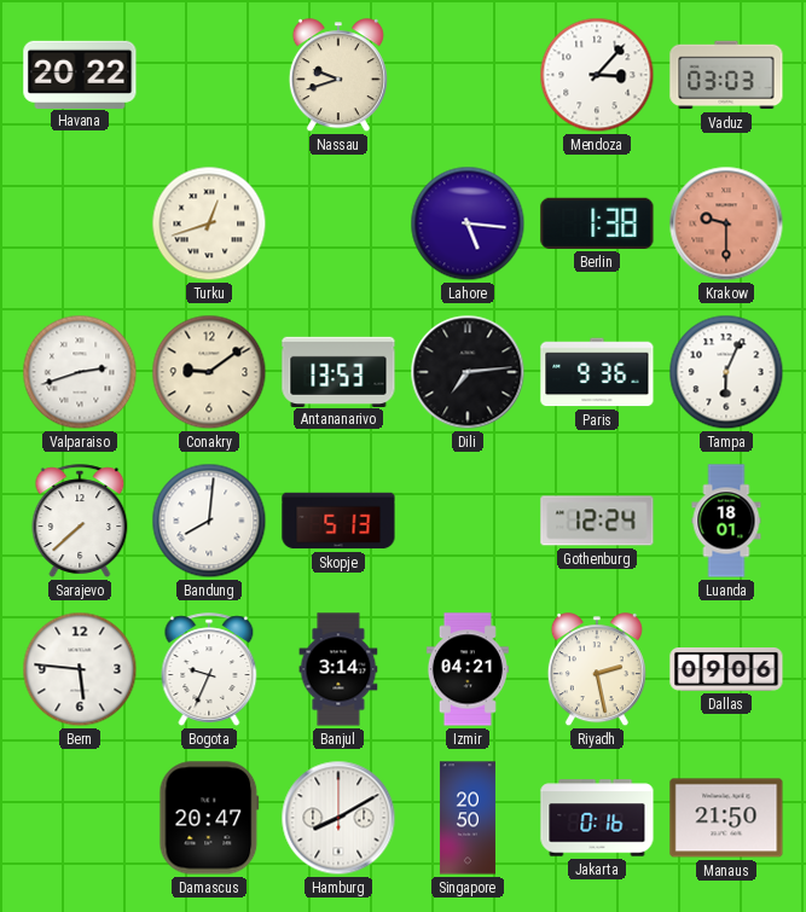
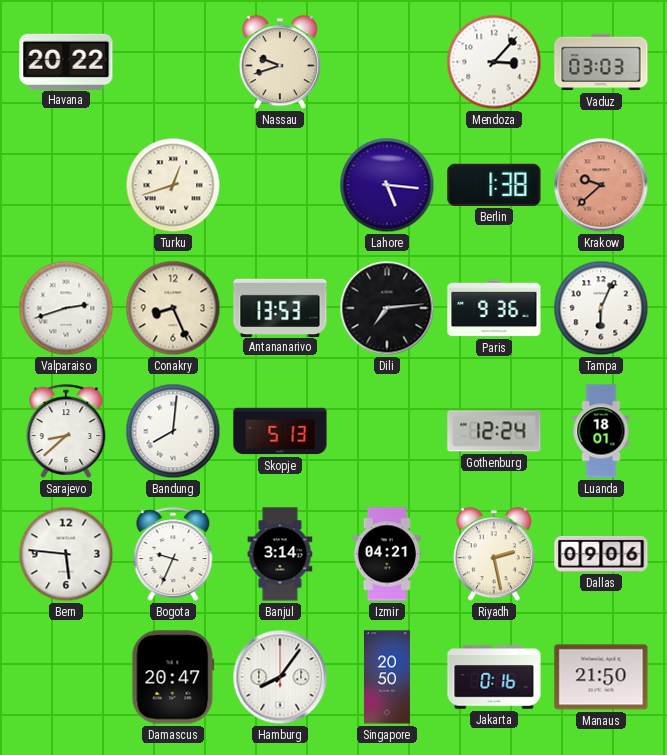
Krakow: 9:30 -> 9:38 (601, 185)
Conakry: 9:09 -> 8:26 (173, 308)
Sarajevo: 7:38 -> 8:38 (66, 431)
Hamburg: 8:10 -> 8:06 (280, 677)
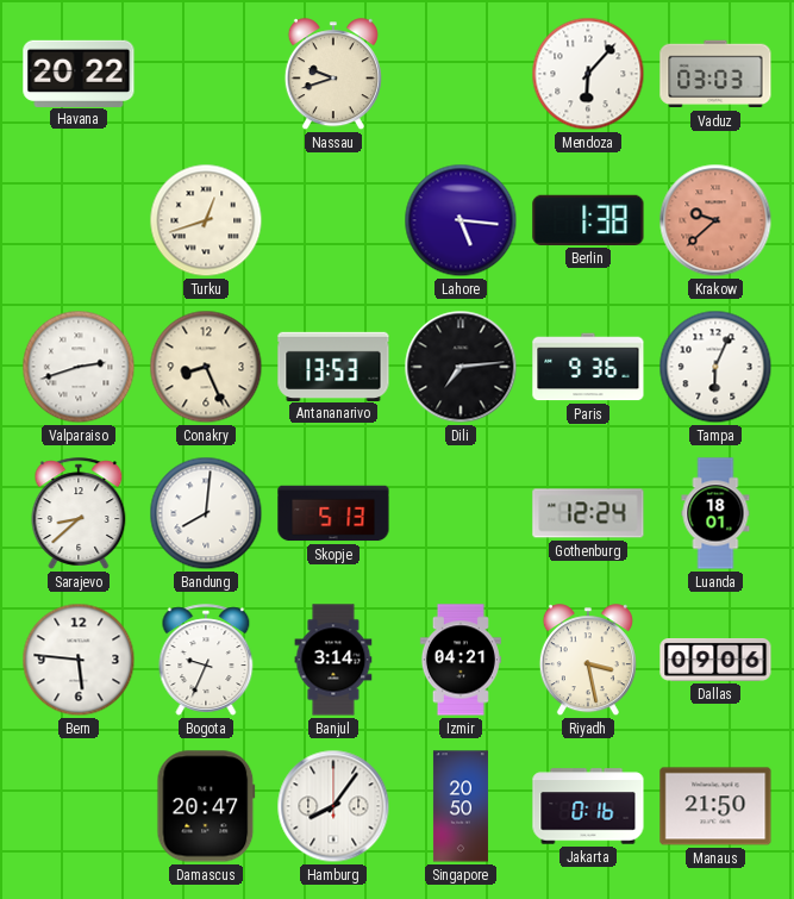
Mendoza: 3:07 -> 6:07 (588, 74)
Riyadh: 2:28 -> 3:28 (588, 661)
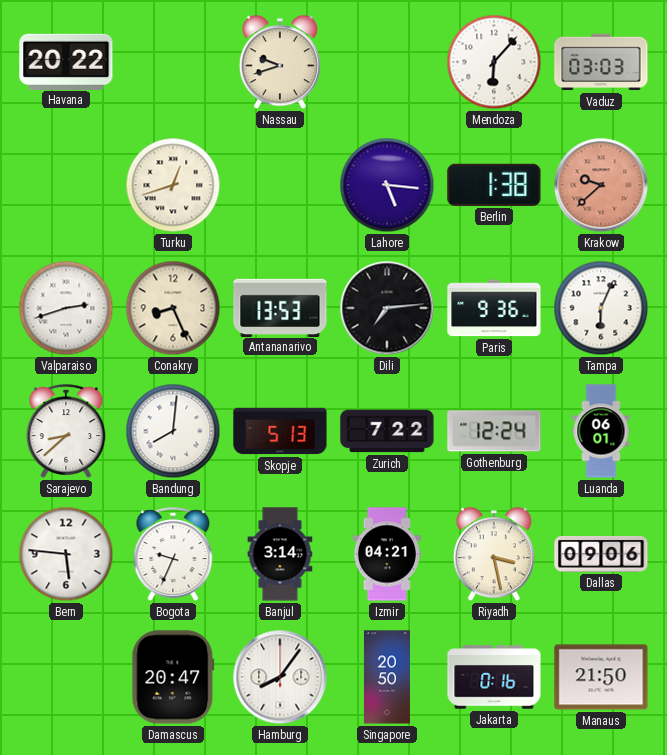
Zurich: none -> 7:22 (387, 431)
Luanda: 18:01 -> 06:01 (601, 431)
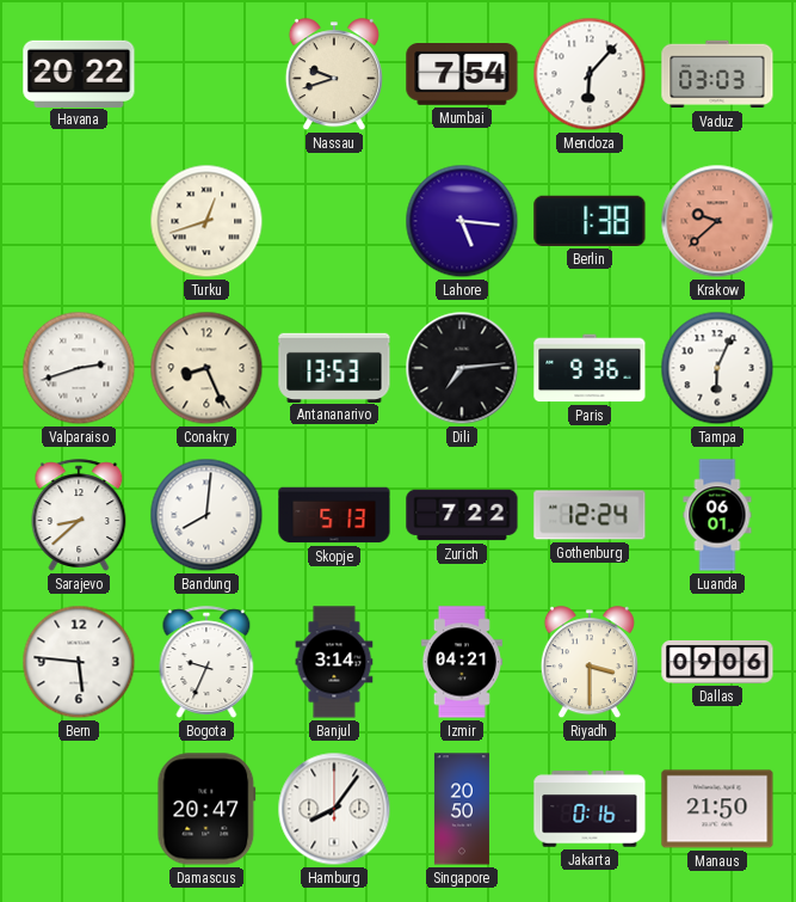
Mumbai: none -> 7:54 (462, 75)
Riyadh: 3:28 -> 3:30 (590, 663)
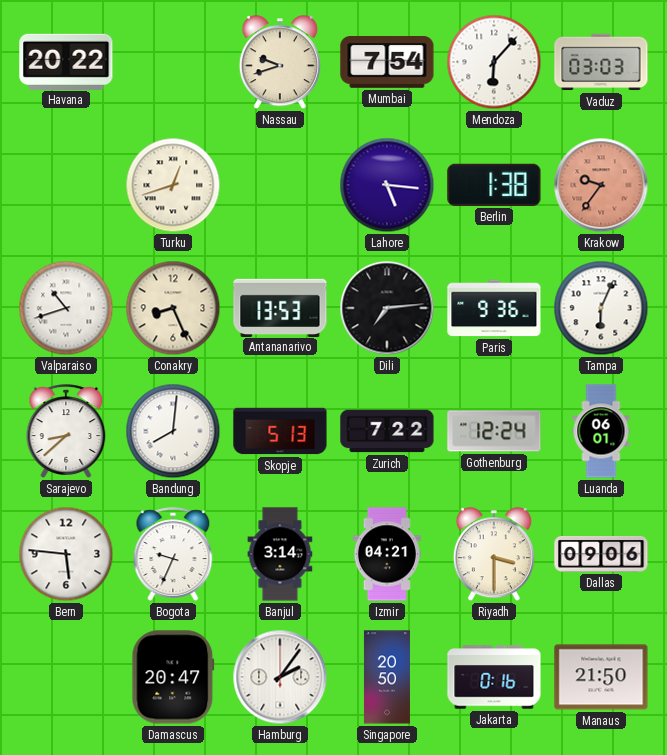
Krakow: 9:38 -> 9:36 (601, 185)
Valparaiso: 2:42 -> 10:42 (66, 308)
Hamburg: 8:06 -> 2:06 (280, 677)
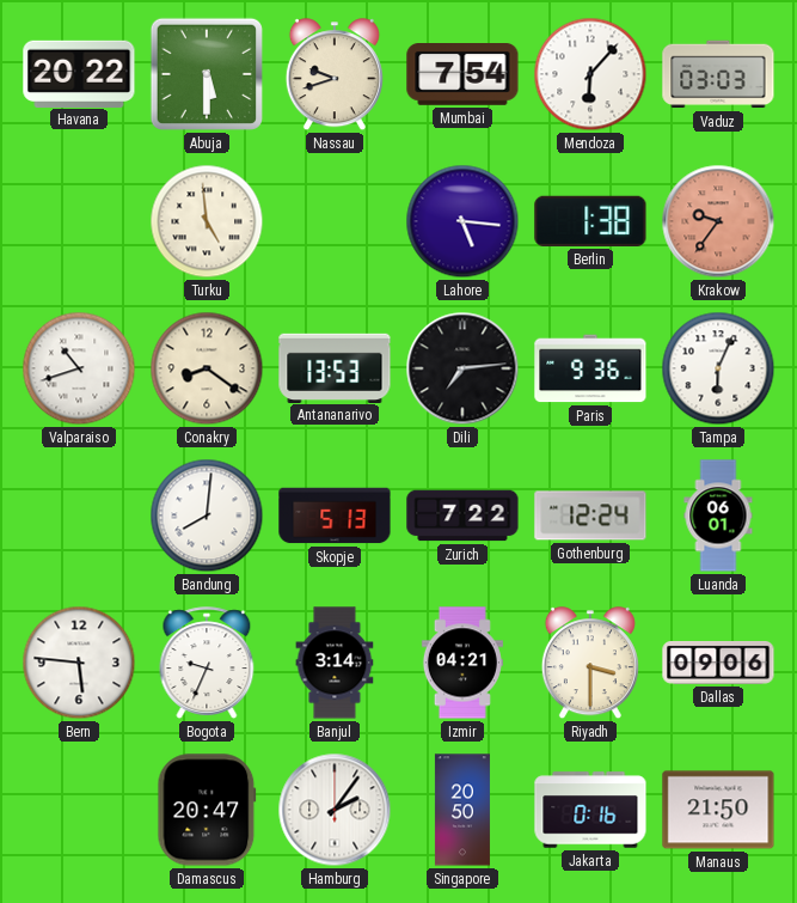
Abuja: none -> 5:30 (207, 74)
Turku: 12:42 -> 4:59 (207, 221)
Conakry: 8:26 -> 8:21 (207, 368)
Sarajevo: 8:38 -> none (66, 431)
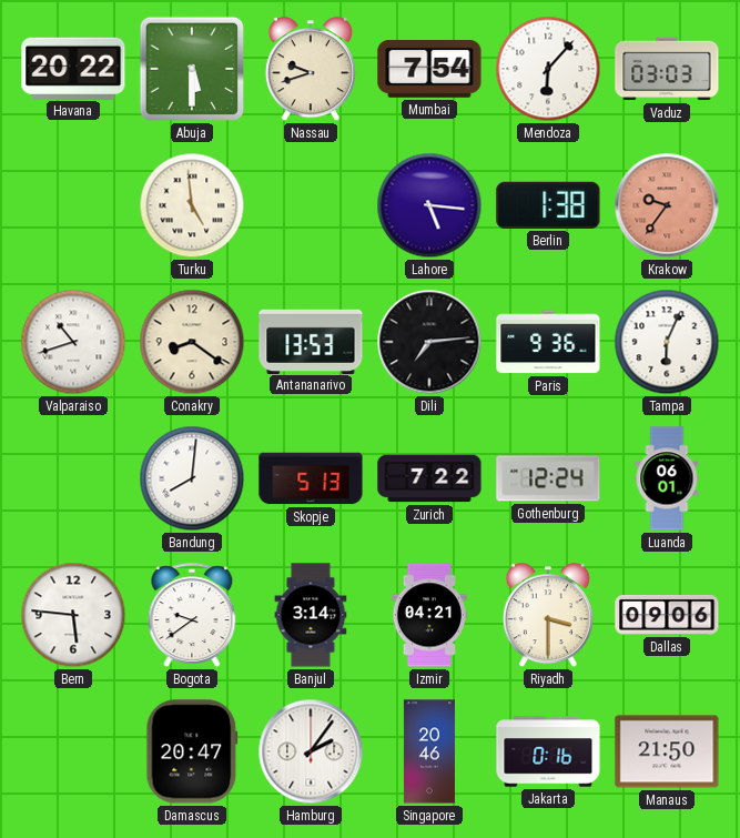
Bogota: 9:34 -> 9:39 (192, 615)
Singapore: 20:50 -> 20:46 (429, 751)
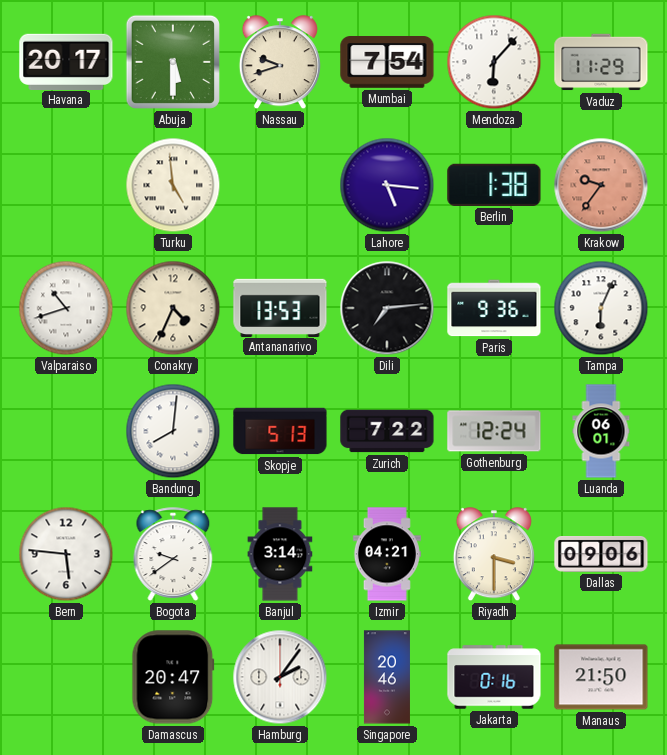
Havana: 20:22 -> 20:17 (66, 61)
Vaduz: 03:03 -> 11:29 (601, 62)
Conakry: 8:21 -> 4:34 (173, 308)
